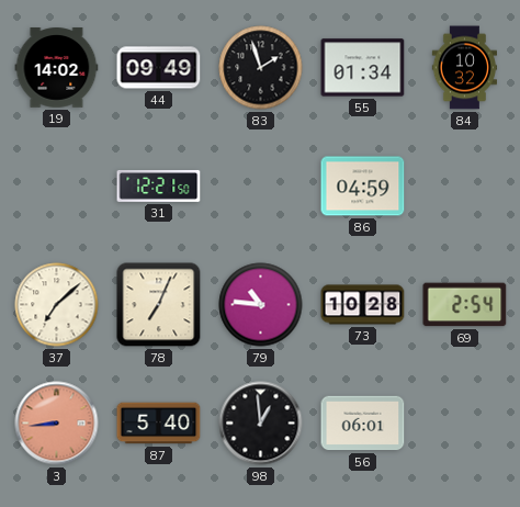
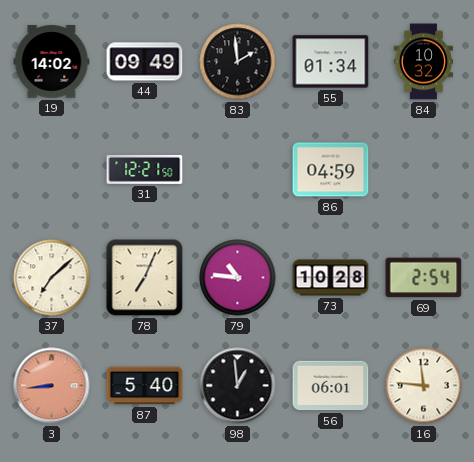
83: 1:57 -> 1:59 (238, 62)
16: none -> 11:46 (424, 386)
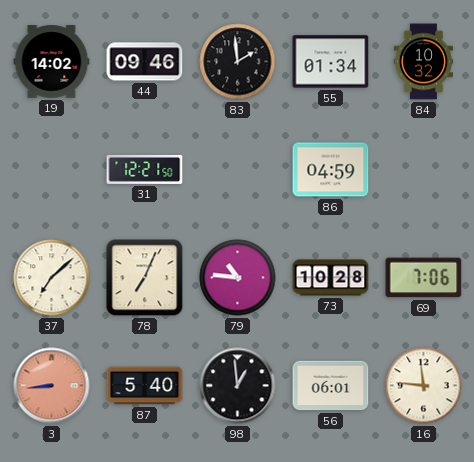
44: 09:49 -> 09:46 (145, 62)
69: 2:54 -> 7:06 (424, 278)
